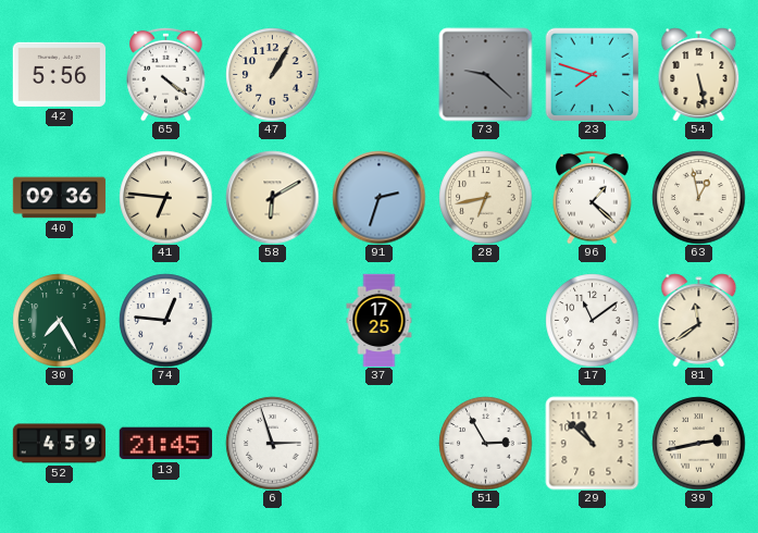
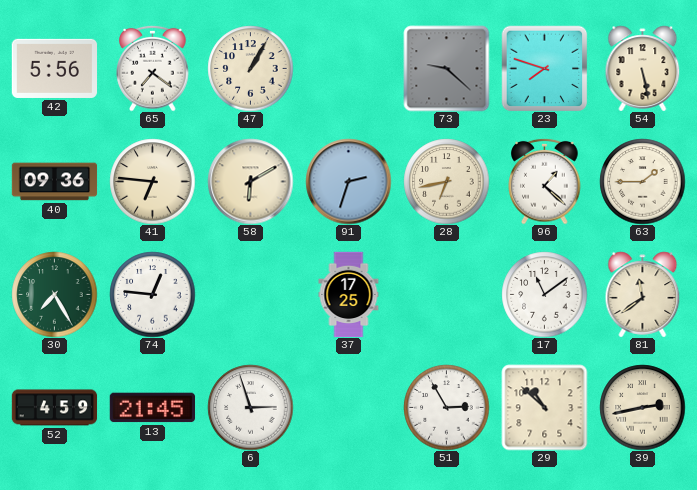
65: 4:21 -> 7:21 (153, 68)
63: 12:58 -> 1:45 (642, 181)
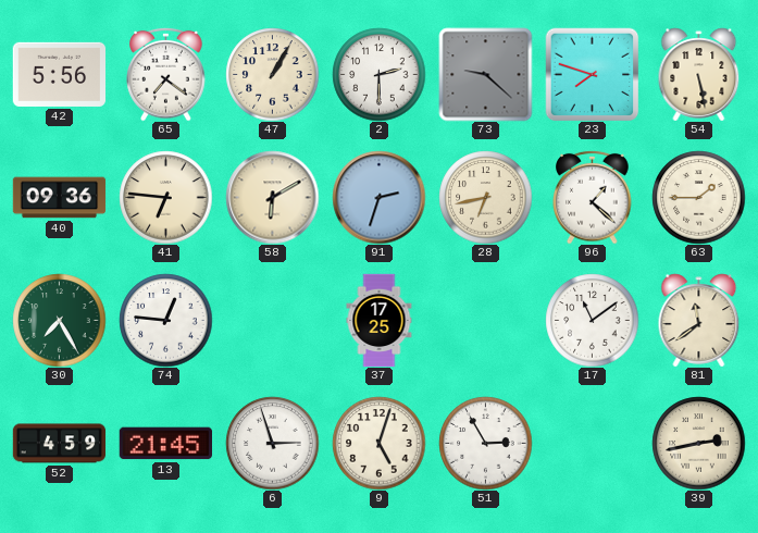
2: none -> 2:30 (378, 74)
9: none -> 5:03 (378, 443)
29: 10:52 -> none (544, 407)
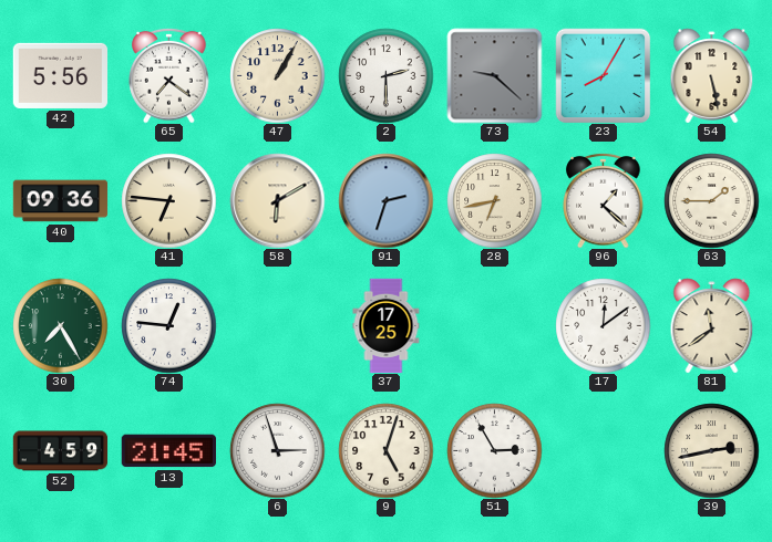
23: 7:48 -> 8:05 (603, 75)
17: 11:09 -> 12:09 (603, 325)
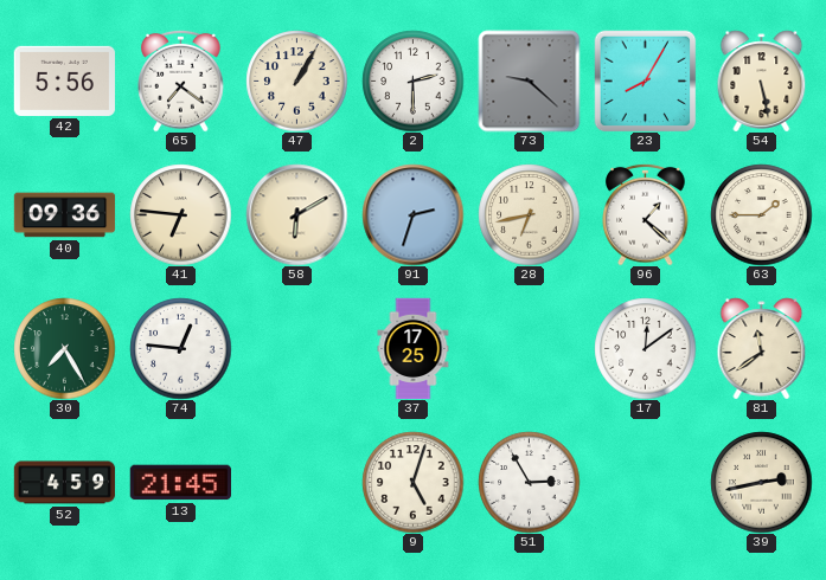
6: 2:57 -> none (277, 450)
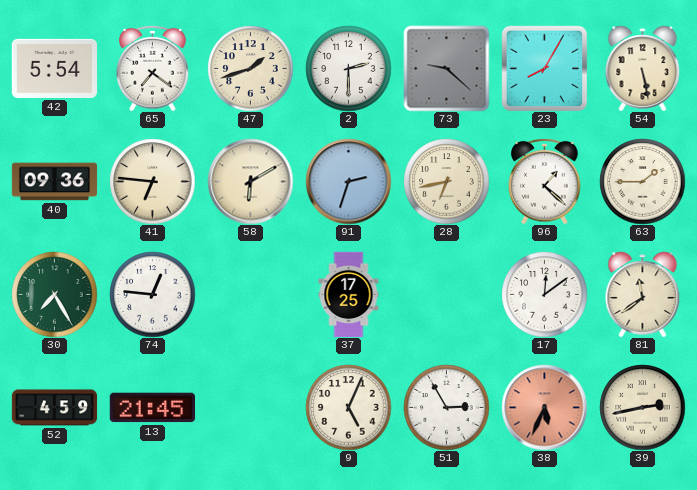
42: 5:56 -> 5:54 (54, 68)
47: 1:05 -> 1:42 (250, 68)
9: 5:03 -> 5:04 (348, 407)
38: none -> 5:34 (544, 407)
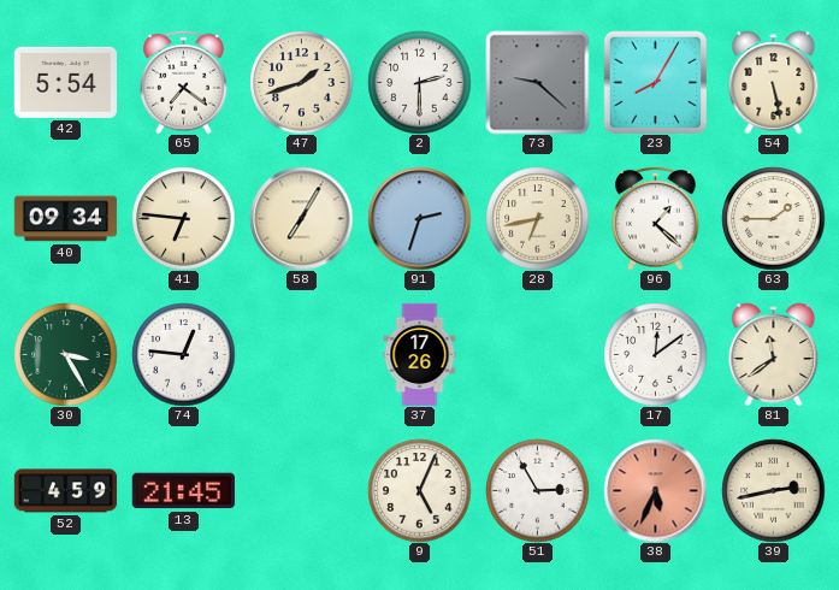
40: 09:36 -> 09:34 (65, 219)
58: 6:10 -> 7:05 (301, 218)
30: 7:25 -> 3:25 (65, 354)
37: 17:25 -> 17:26 (420, 354)
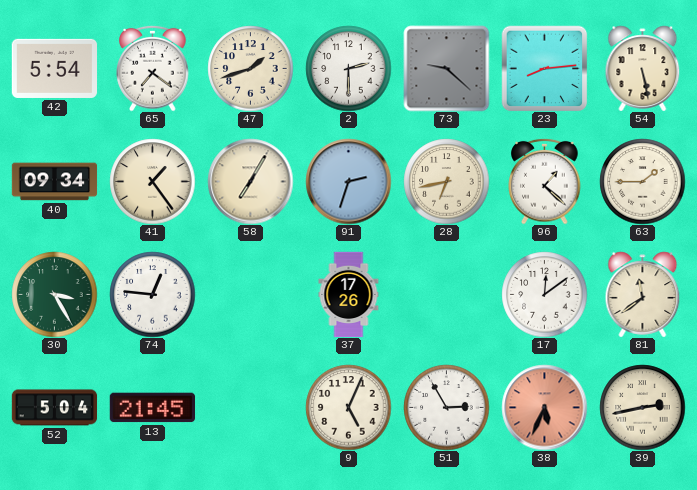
23: 8:05 -> 8:14 (544, 68)
41: 6:46 -> 1:24 (152, 181)
52: 4:59 -> 5:04 (54, 408)
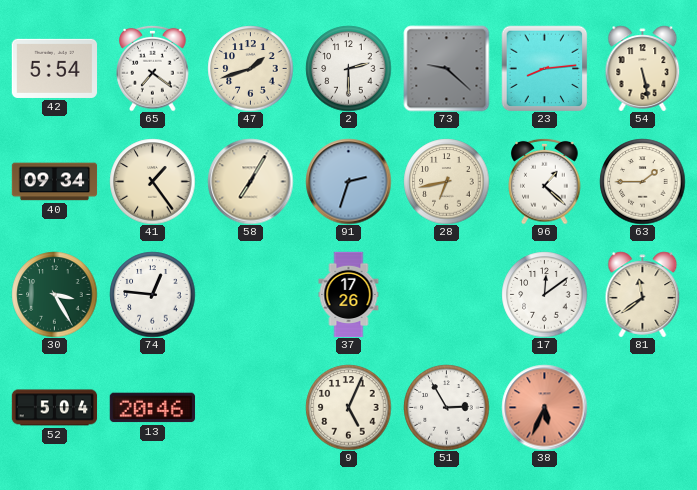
13: 21:45 -> 20:46 (152, 408)
39: 2:43 -> none (642, 407)
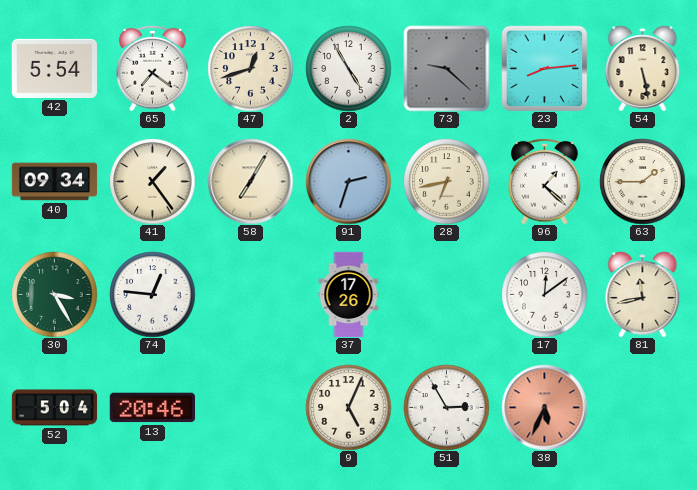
47: 1:42 -> 12:42 (250, 68)
2: 2:30 -> 4:55 (348, 68)
81: 11:39 -> 11:43 (643, 294)
